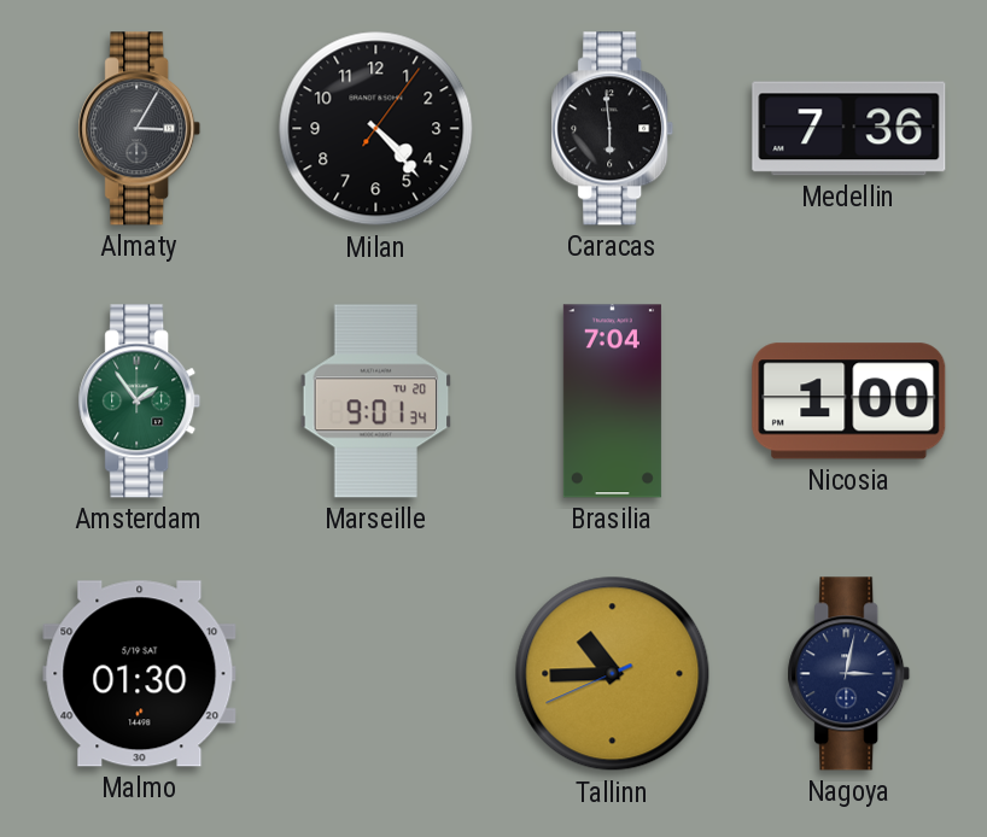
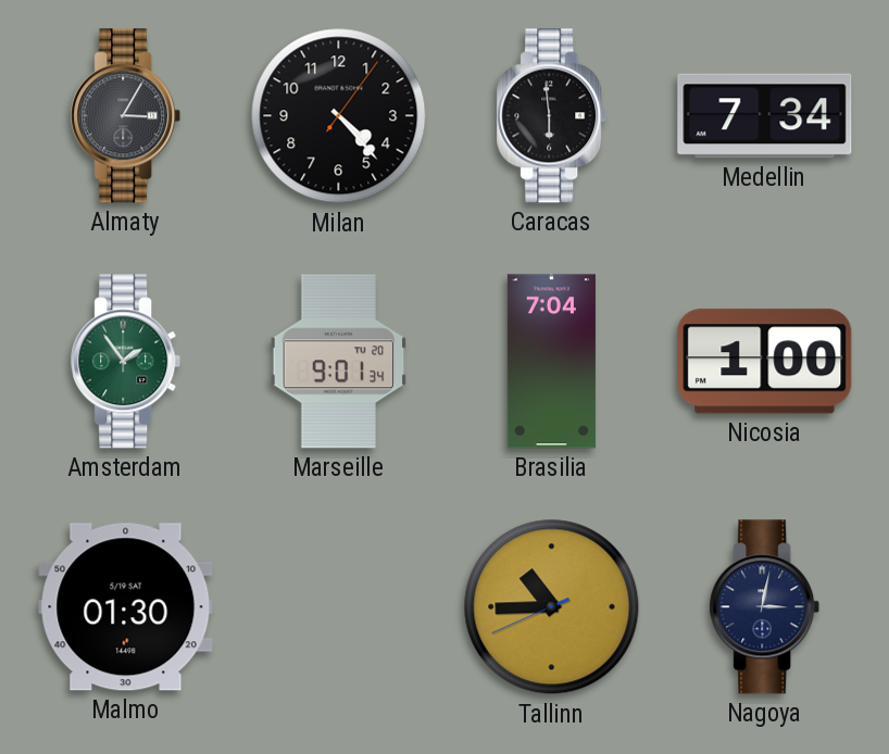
Medellin: 7:36 -> 7:34 (765, 116)
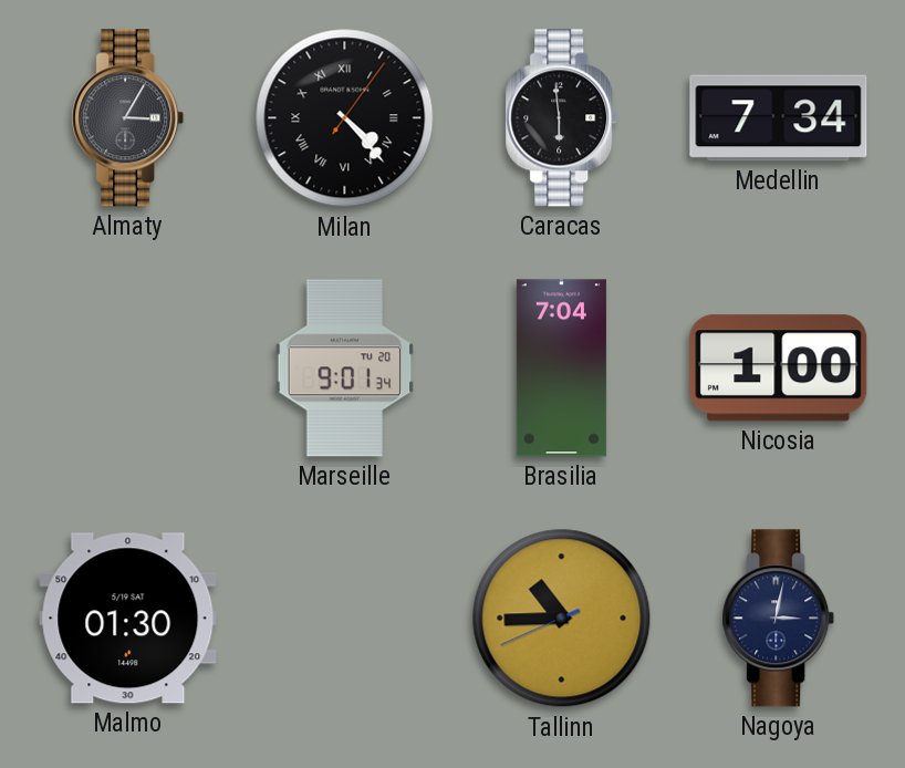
Milan numerals: Arabic -> Roman (345, 118)
Amsterdam: 1:54 -> none (126, 362)
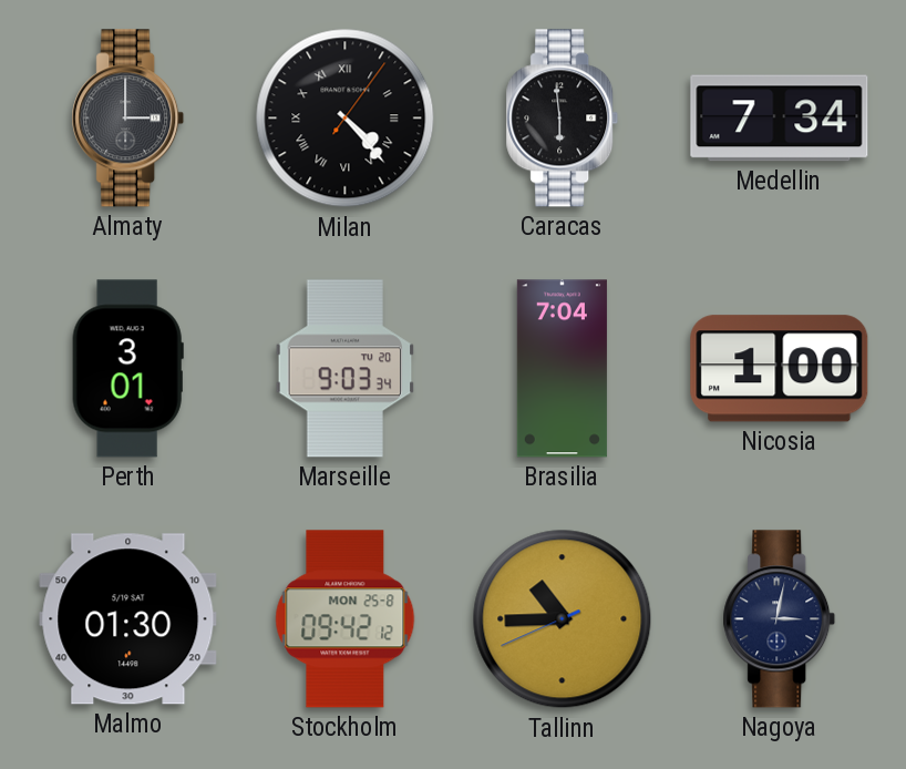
Almaty: 3:05 -> 3:00 (128, 119)
Perth: none -> 3:01 (127, 369)
Marseille: 9:01 -> 9:03 (346, 369)
Stockholm: none -> 09:42 (346, 619)
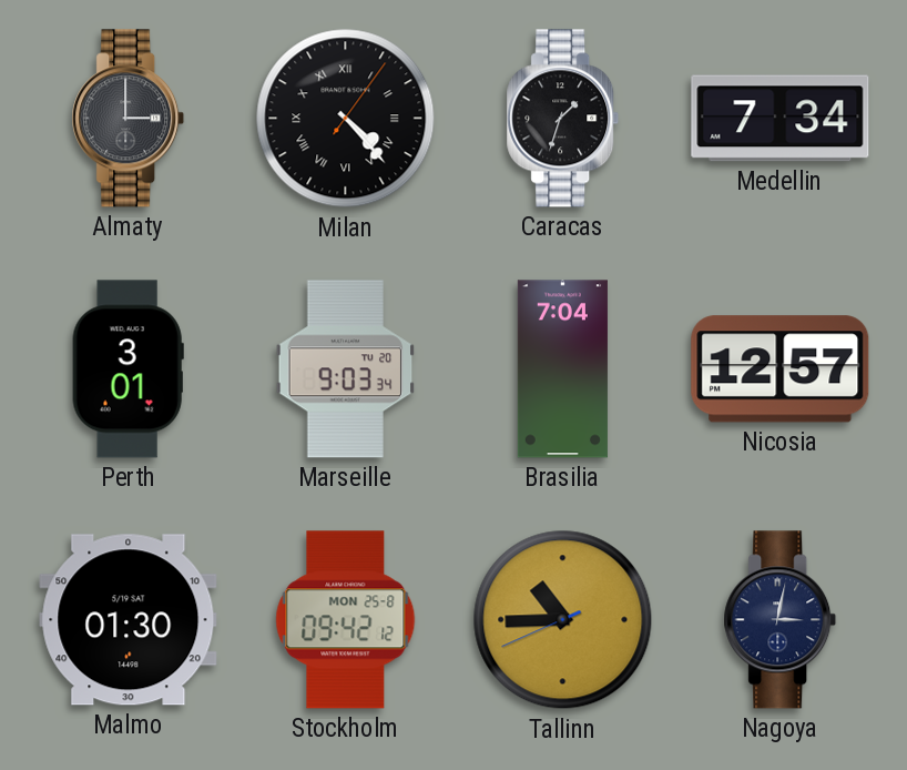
Caracas: 5:59 -> 1:33 (563, 119)
Nicosia: 1:00 -> 12:57 (781, 369)
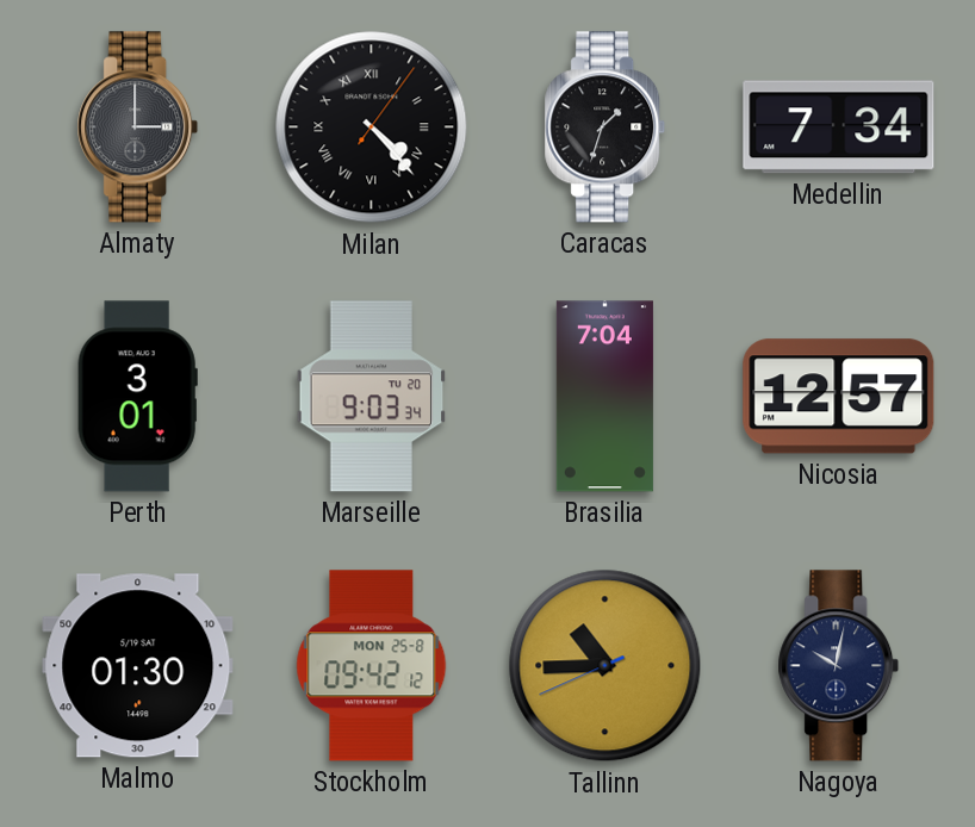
Nagoya: 3:02 -> 10:02 (839, 666)
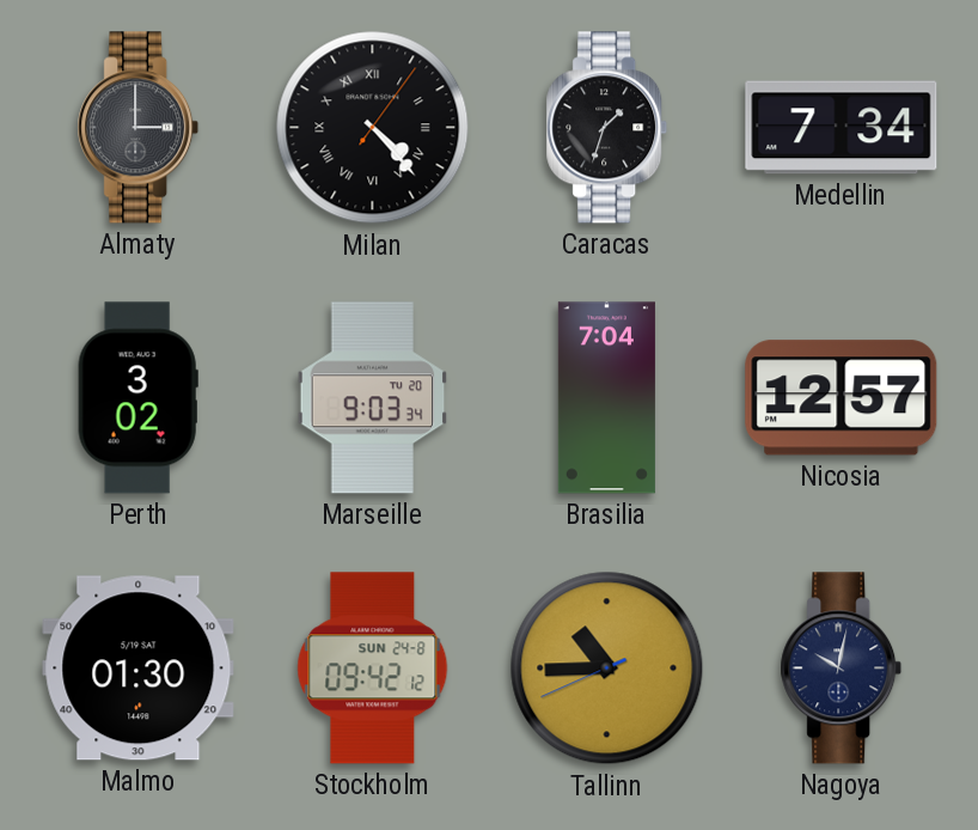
Perth: 3:01 -> 3:02 (137, 398)
Stockholm date: MON 25-8 -> SUN 24-8 (373, 669)
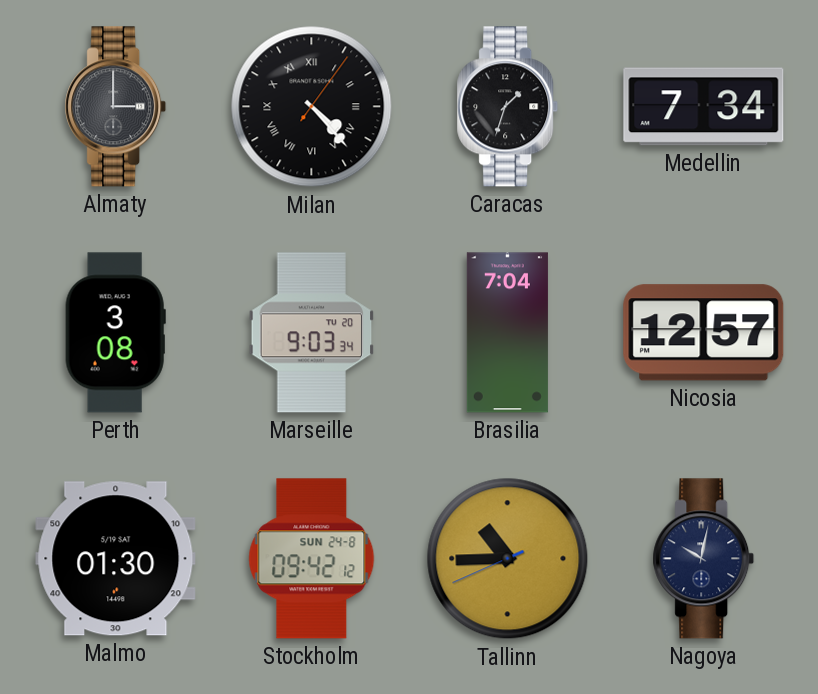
Perth: 3:02 -> 3:08 (115, 333)
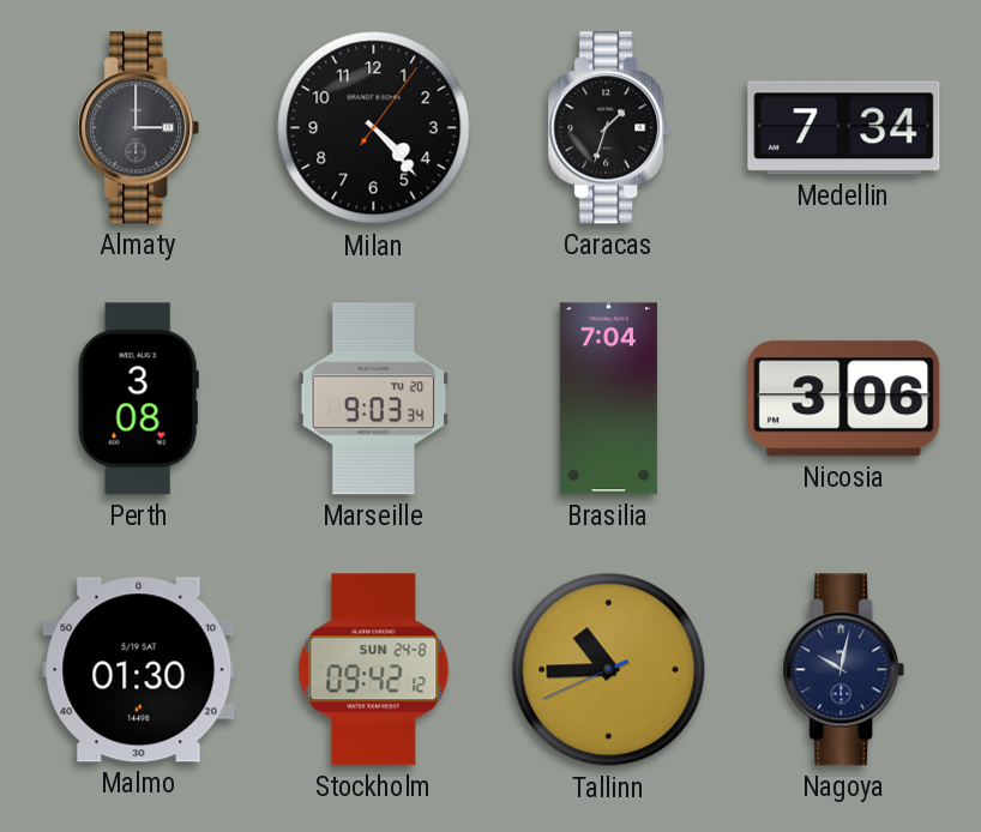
Milan numerals: Roman -> Arabic (374, 128)
Nicosia: 12:57 -> 3:06 (844, 399)
